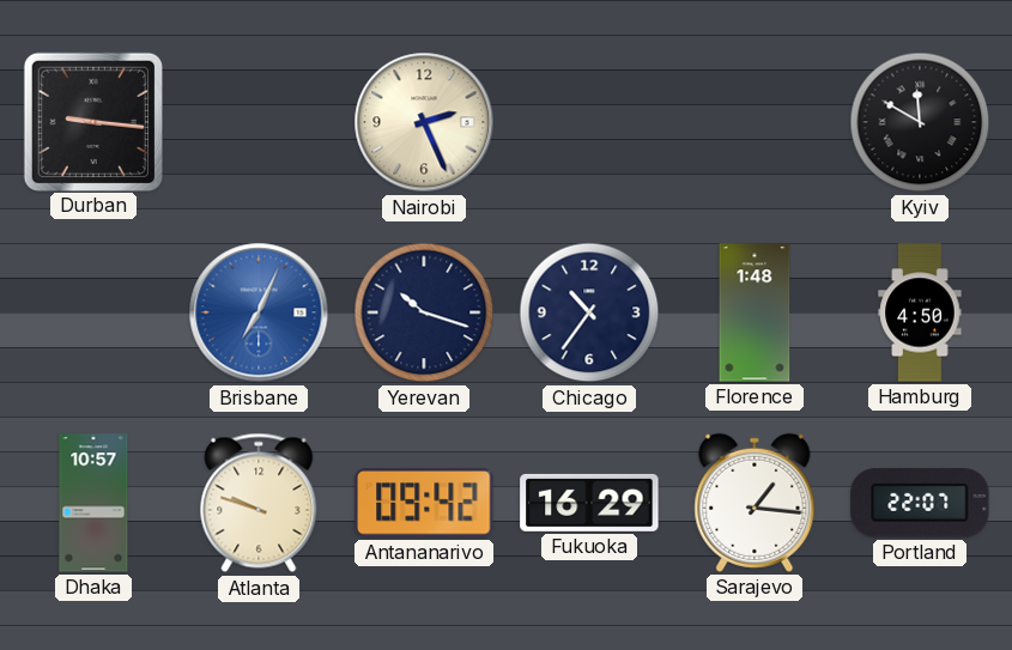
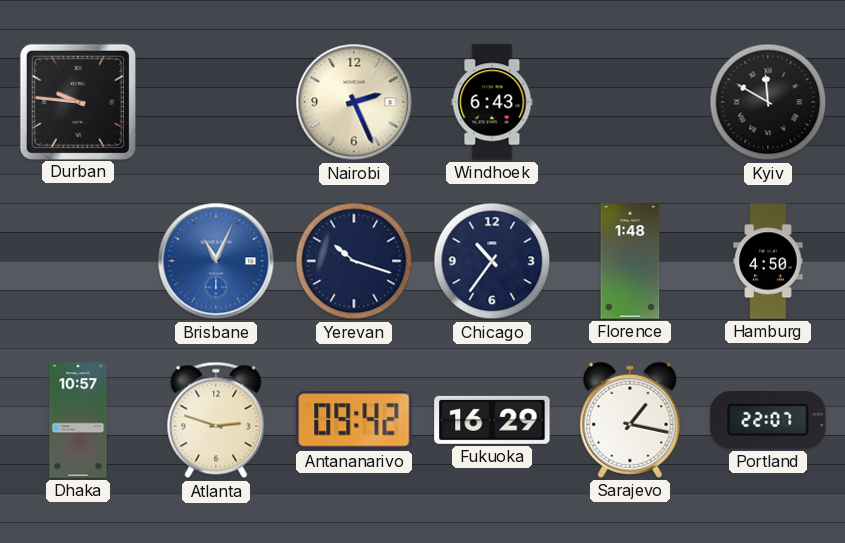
Durban: 9:16 -> 9:46 (77, 101)
Windhoek: none -> 6:43 (492, 102)
Brisbane: 7:04 -> 11:04 (216, 261)
Atlanta: 9:48 -> 2:48 (216, 420)
Sarajevo: 1:16 -> 1:17 (630, 420)
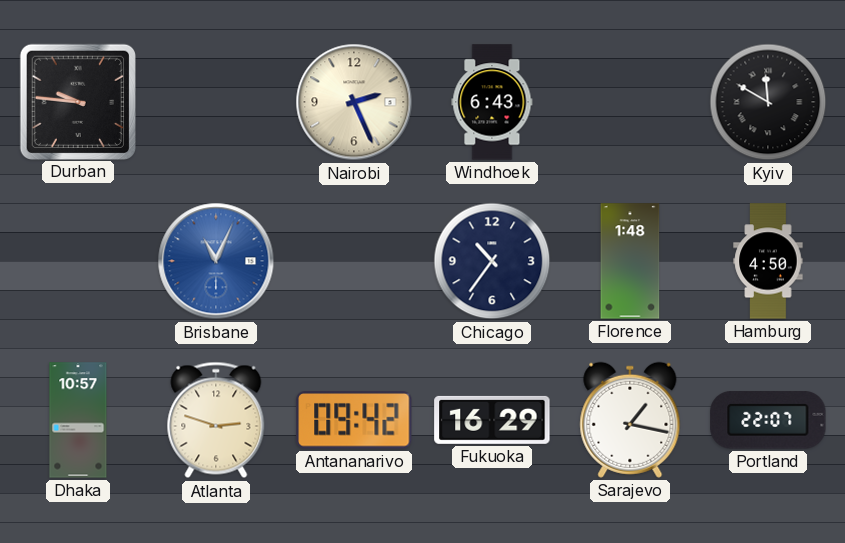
Yerevan: 10:18 -> none (354, 261)
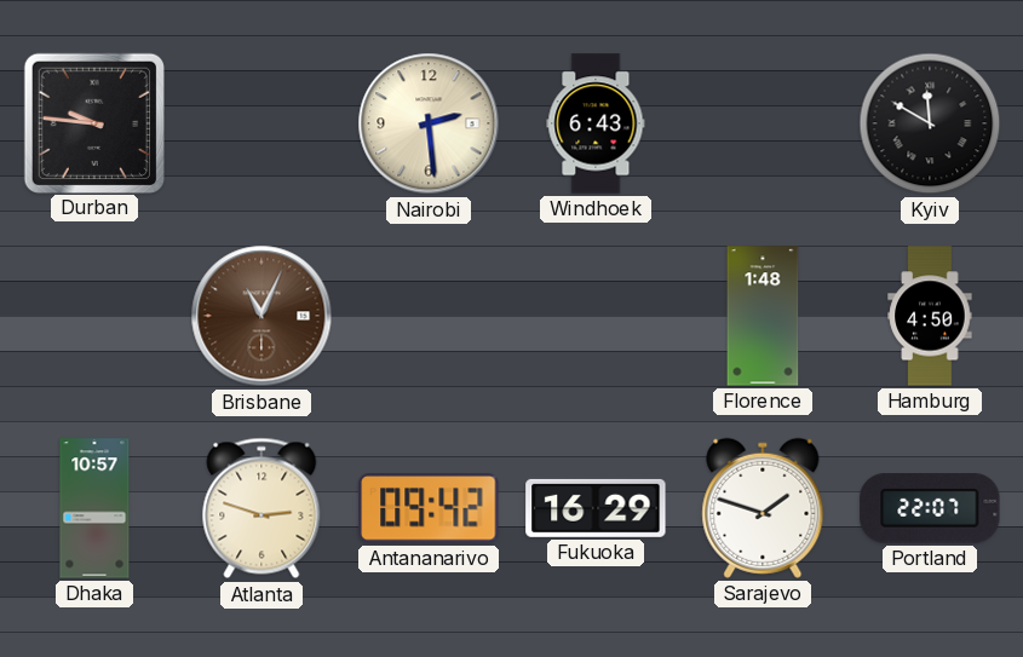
Nairobi: 2:26 -> 2:29 (429, 123)
Brisbane dial: blue -> brown (262, 316)
Chicago: 10:36 -> none (492, 261)
Sarajevo: 1:17 -> 1:48 (763, 508)
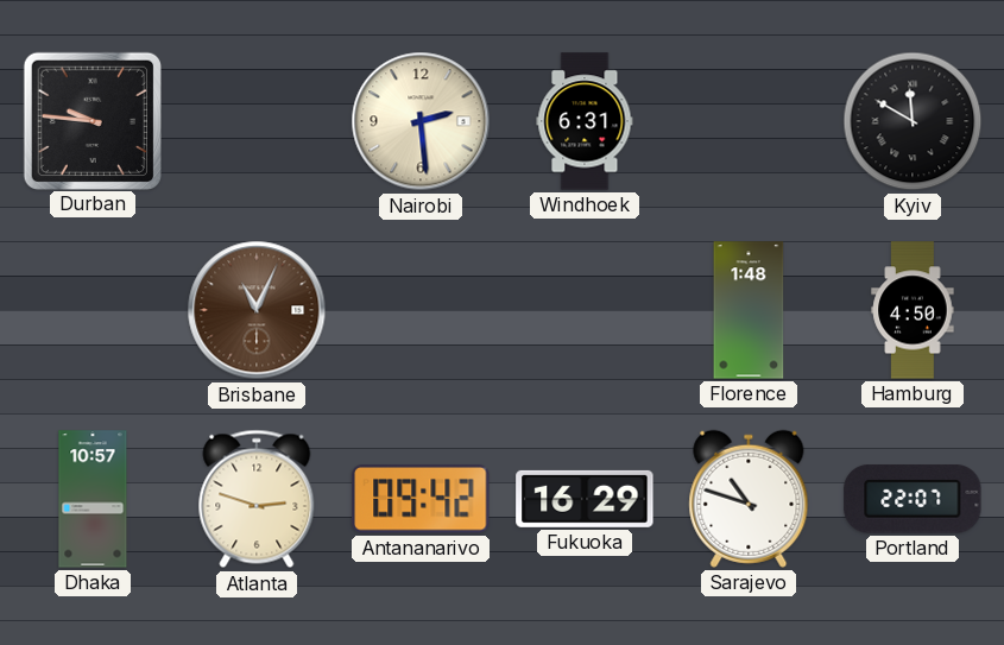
Windhoek: 6:43 -> 6:31 (585, 121)
Sarajevo: 1:48 -> 10:48 (749, 499)
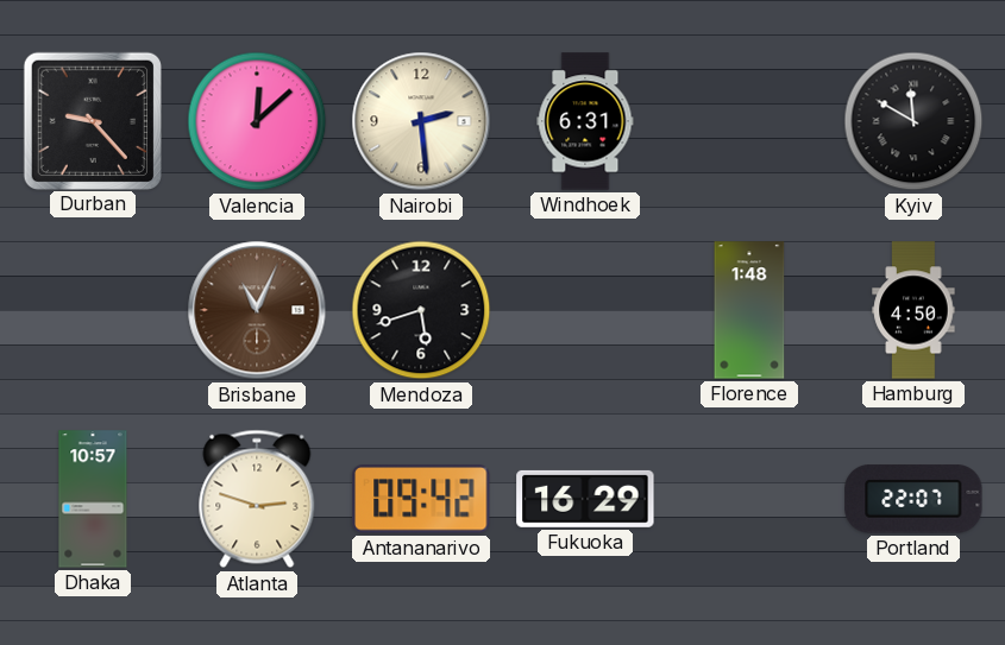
Durban: 9:46 -> 9:23 (92, 120)
Valencia: none -> 12:08 (257, 121)
Mendoza: none -> 5:42 (421, 310)
Sarajevo: 10:48 -> none (749, 499)
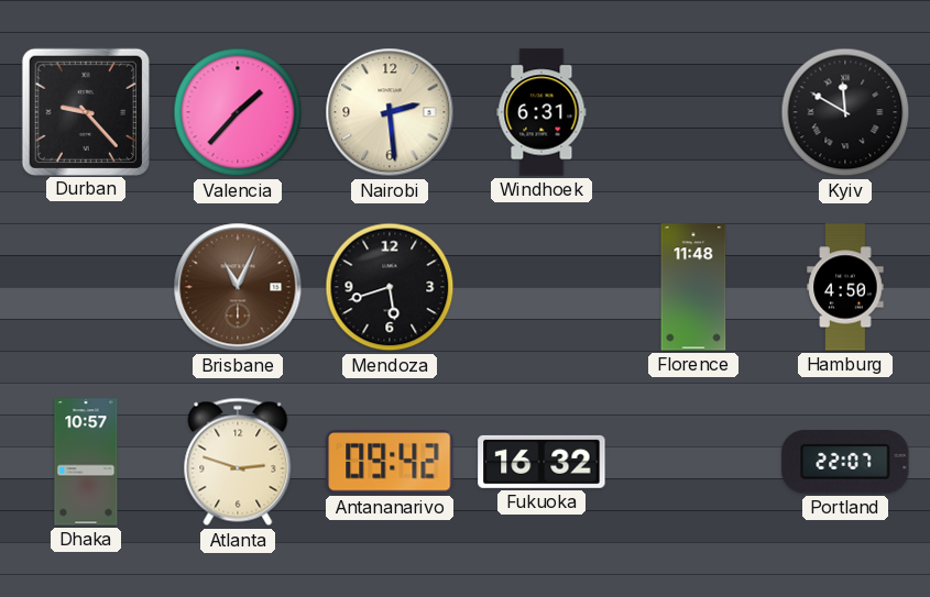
Valencia: 12:08 -> 1:37 (238, 112)
Florence: 1:48 -> 11:48 (693, 287)
Fukuoka: 16:29 -> 16:32 (541, 462)
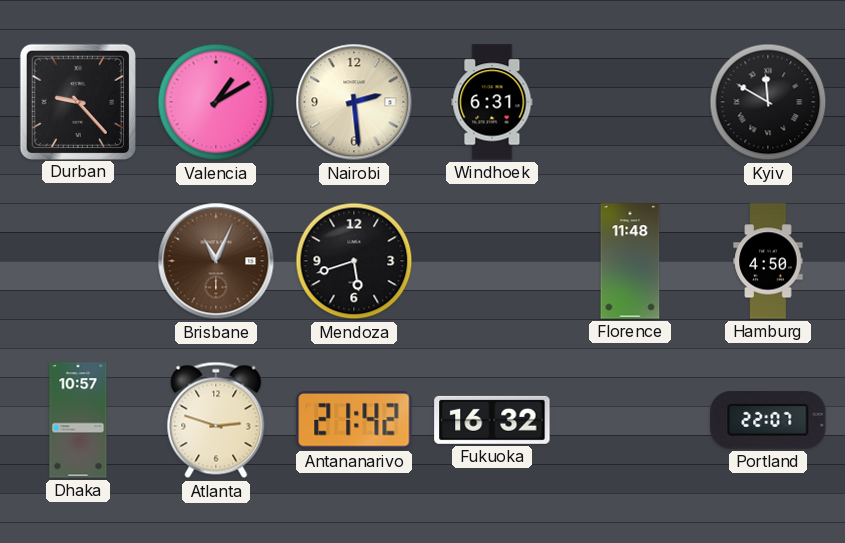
Valencia: 1:37 -> 1:10 (216, 102)
Antananarivo: 09:42 -> 21:42 (354, 420)
